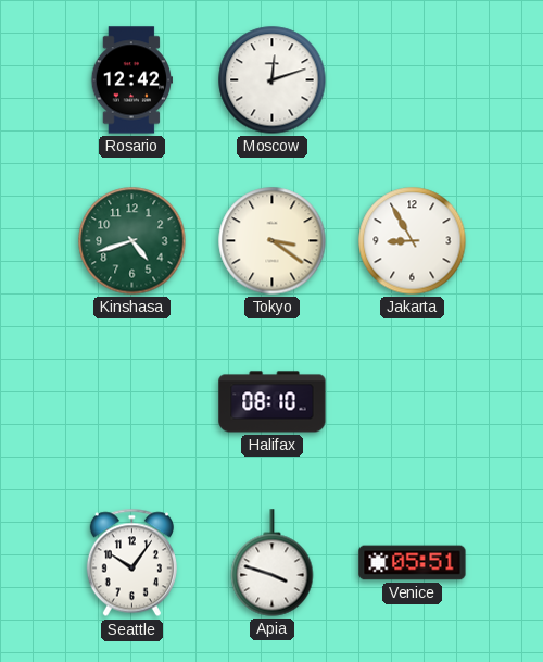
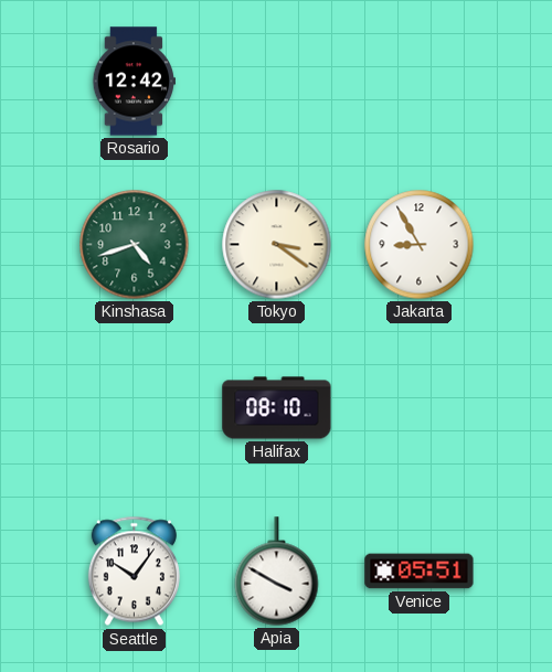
Moscow: 12:12 -> none (273, 80)
Apia: 3:48 -> 3:50 (277, 572)
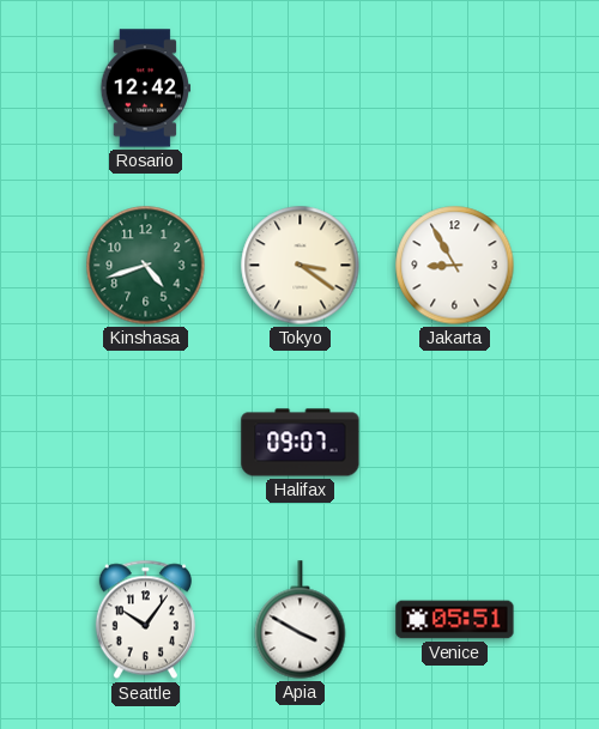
Halifax: 08:10 -> 09:07 (301, 443)
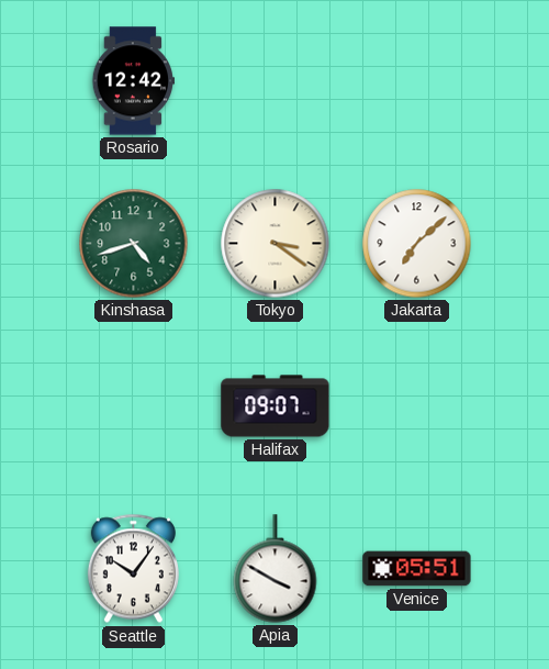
Jakarta: 8:55 -> 7:08 (417, 244)
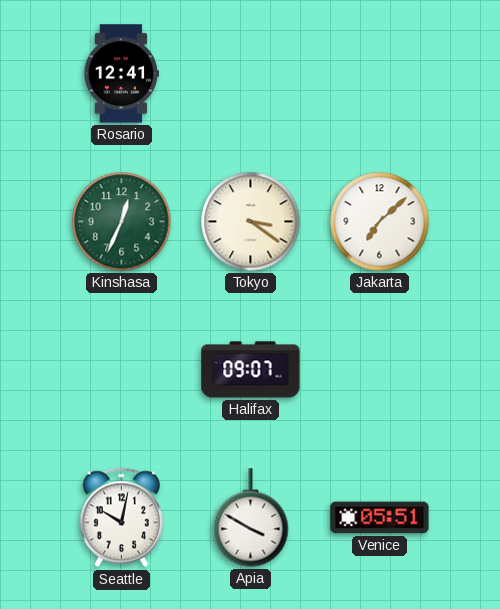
Rosario: 12:42 -> 12:41 (122, 74)
Kinshasa: 4:42 -> 12:34 (122, 222)
Seattle: 10:06 -> 10:02 (121, 518)
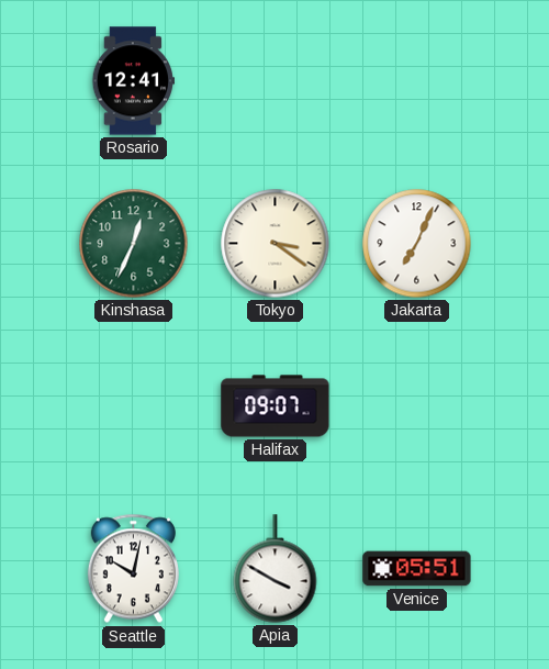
Jakarta: 7:08 -> 7:04 (417, 244)
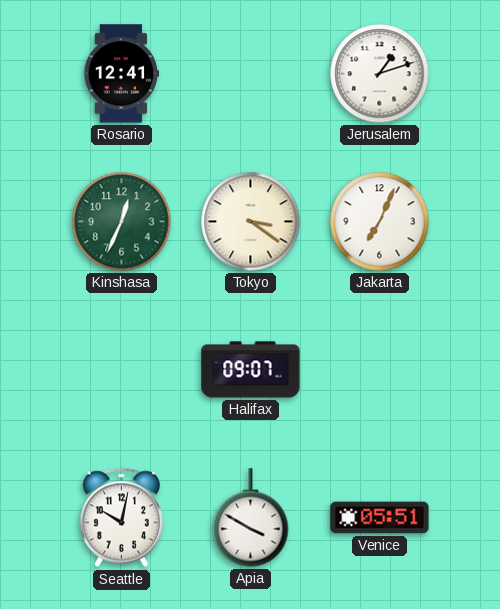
Jerusalem: none -> 1:12 (380, 74)
